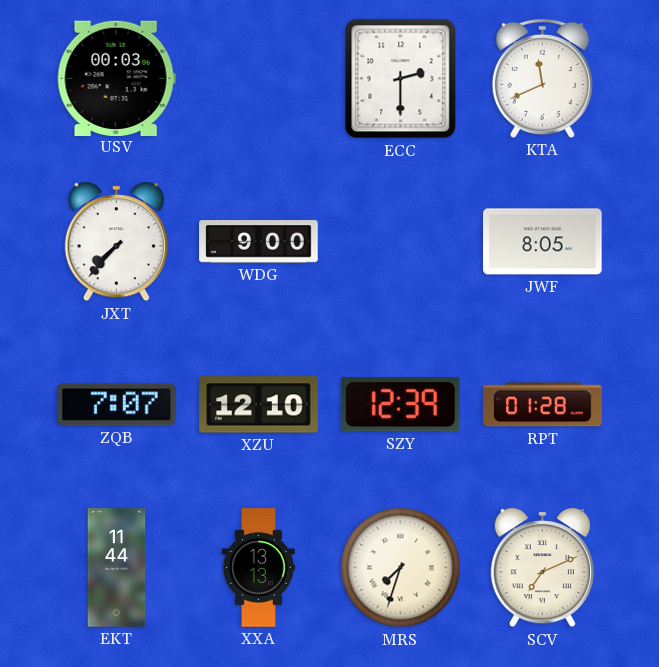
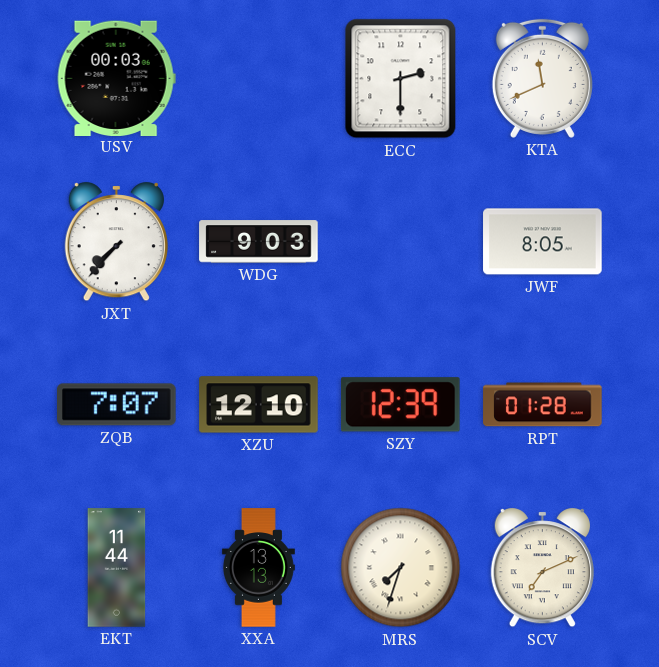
WDG: 9:00 -> 9:03 (259, 242)
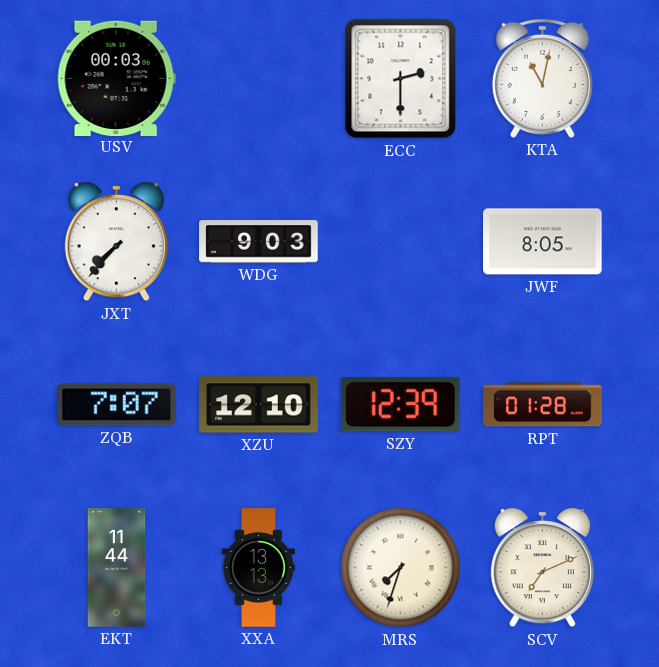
KTA: 11:41 -> 11:02 (542, 78)
